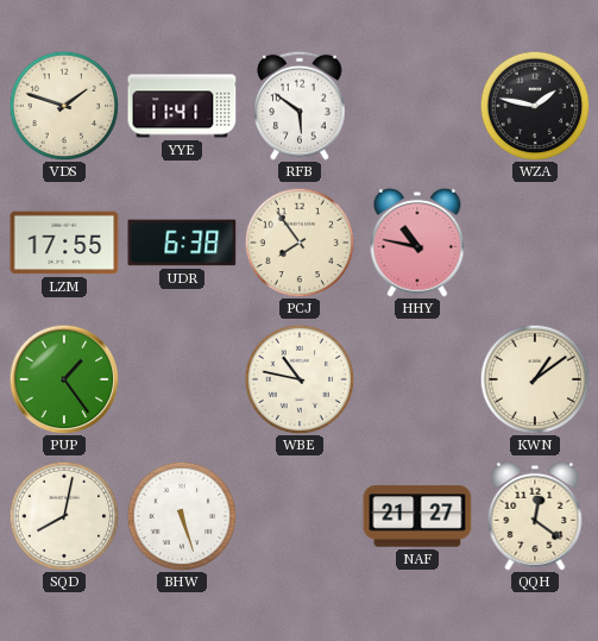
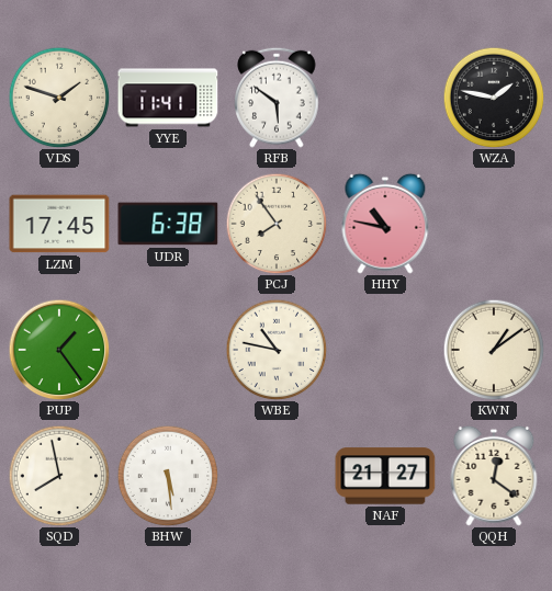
LZM: 17:55 -> 17:45 (59, 224)
SQD: 8:02 -> 7:58 (59, 476)
BHW: 5:27 -> 5:29 (168, 476)
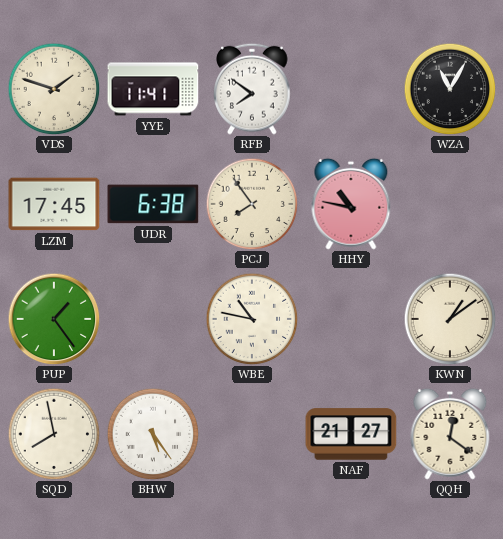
RFB: 5:51 -> 7:51 (252, 89)
WZA: 1:47 -> 11:05 (450, 89)
BHW: 5:29 -> 5:24 (153, 434)
